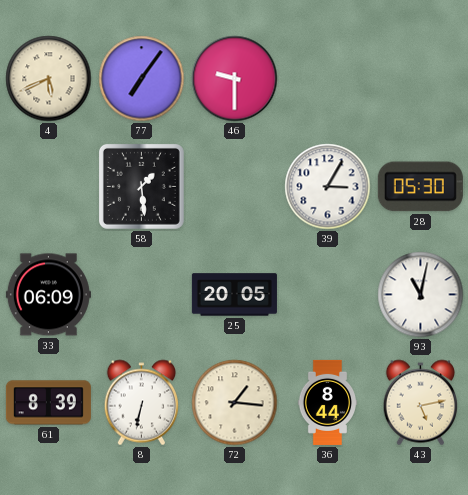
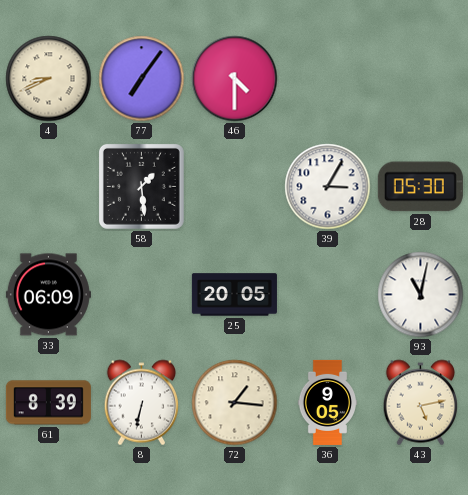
4: 5:41 -> 8:41 (49, 79)
46: 9:30 -> 4:30 (235, 79)
36: 8:44 -> 9:05 (327, 402)
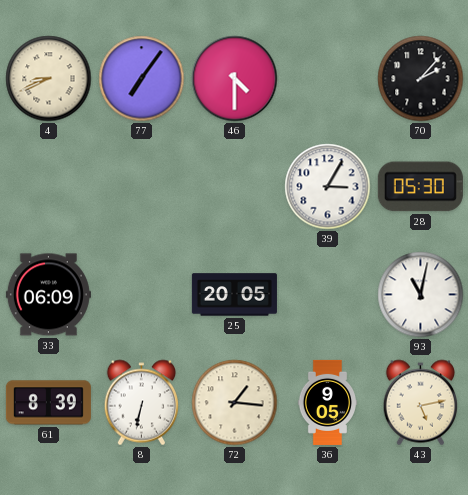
70: none -> 2:07 (421, 79)
58: 1:29 -> none (141, 186)
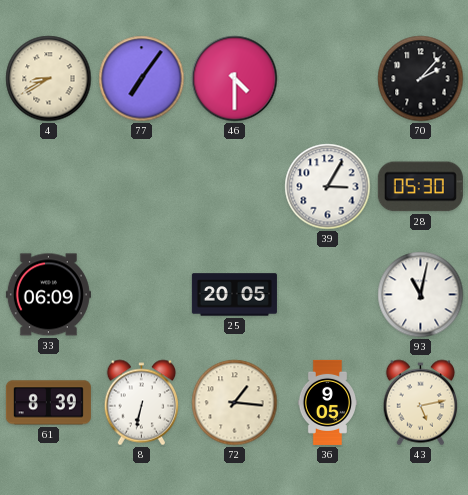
4: 8:41 -> 8:40 (49, 79)
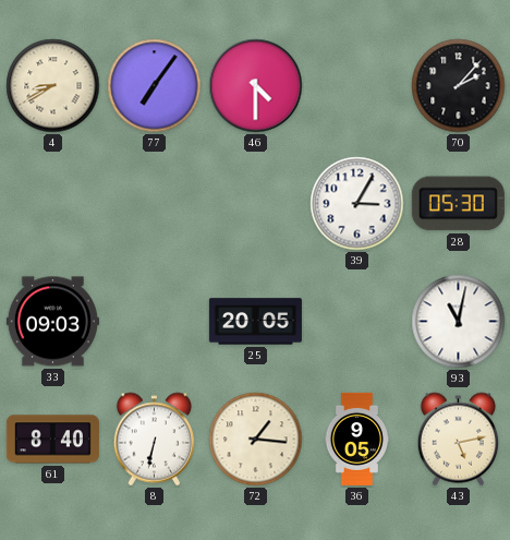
33: 06:09 -> 09:03 (52, 322)
61: 8:39 -> 8:40 (52, 440)
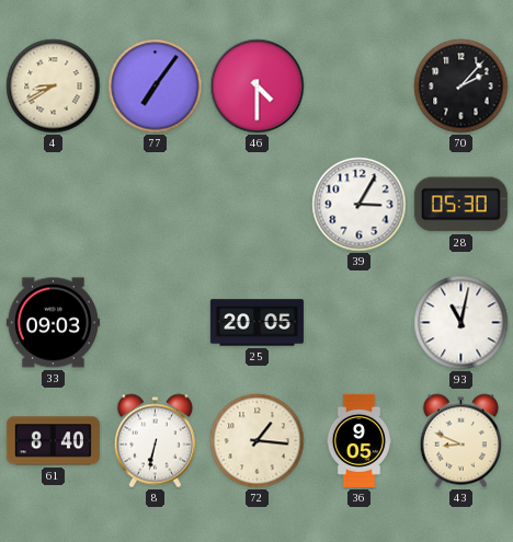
43: 5:13 -> 8:49 (461, 441)
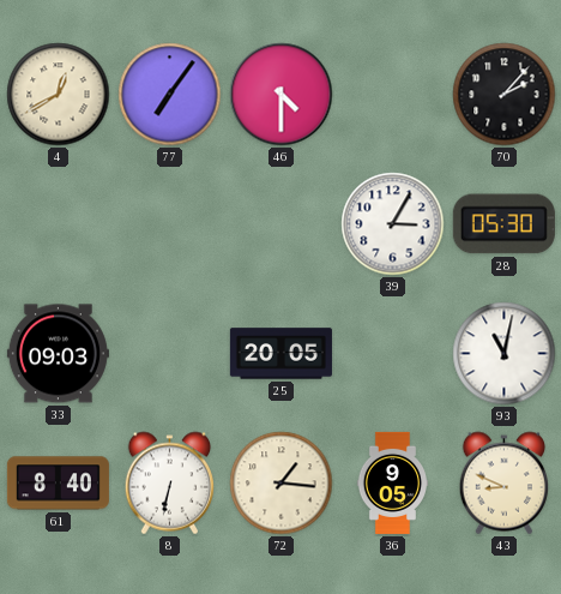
4: 8:40 -> 12:40 (59, 95)
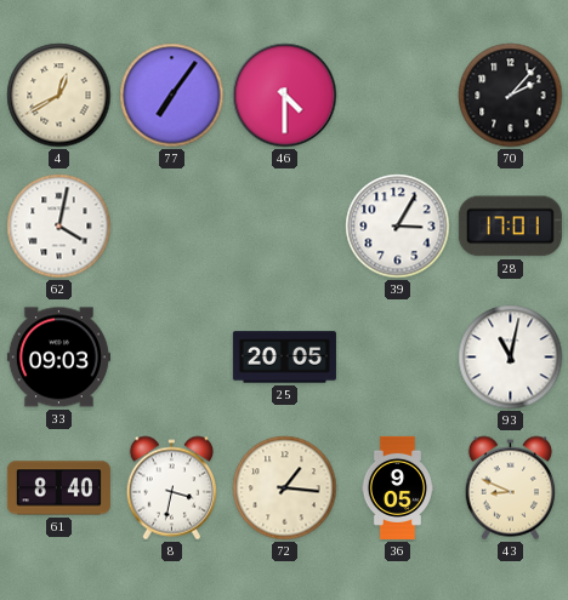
62: none -> 4:02 (59, 227)
28: 05:30 -> 17:01 (510, 227)
8: 6:32 -> 3:32 (172, 488)
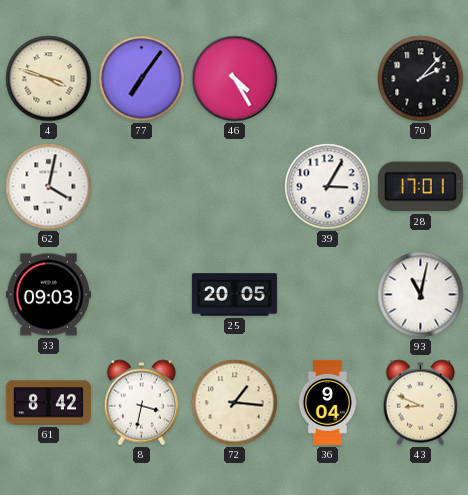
4: 12:40 -> 3:48 (49, 79)
46: 4:30 -> 4:25 (235, 79)
61: 8:40 -> 8:42 (48, 403)
36: 9:05 -> 9:04 (327, 402)
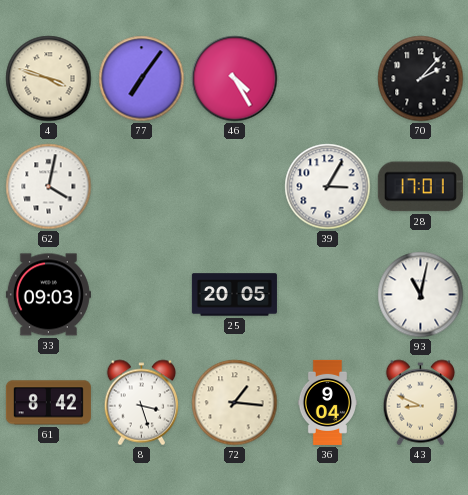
8: 3:32 -> 3:27 (142, 403)
